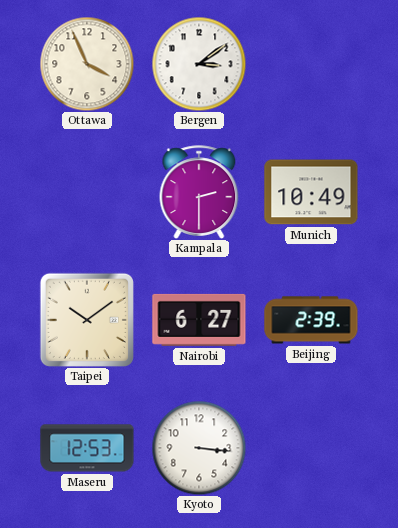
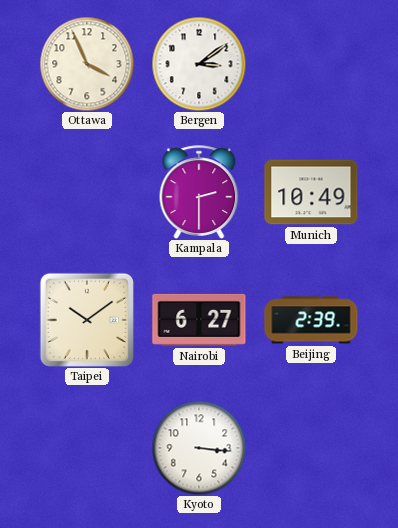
Maseru: 12:53 -> none (87, 448)
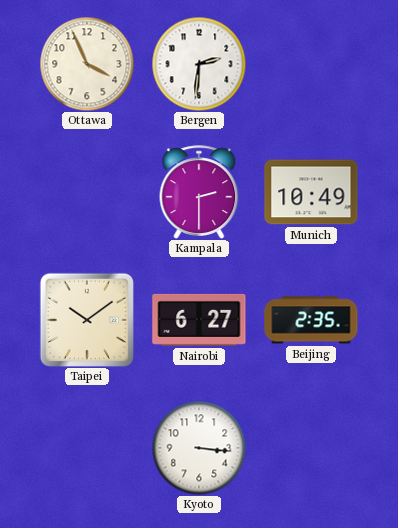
Bergen: 3:09 -> 2:31 (199, 64)
Beijing: 2:39 -> 2:35 (311, 320)
